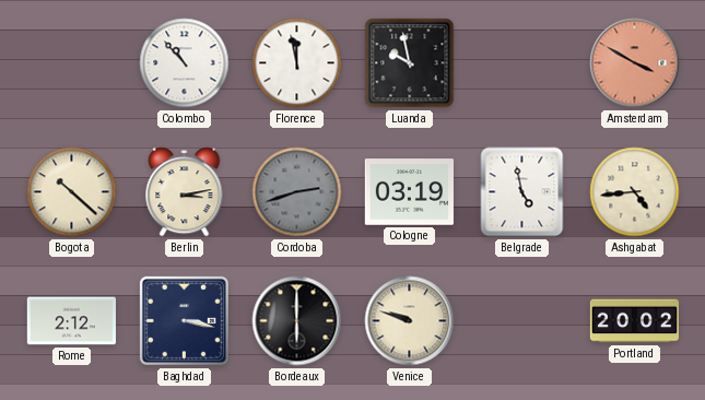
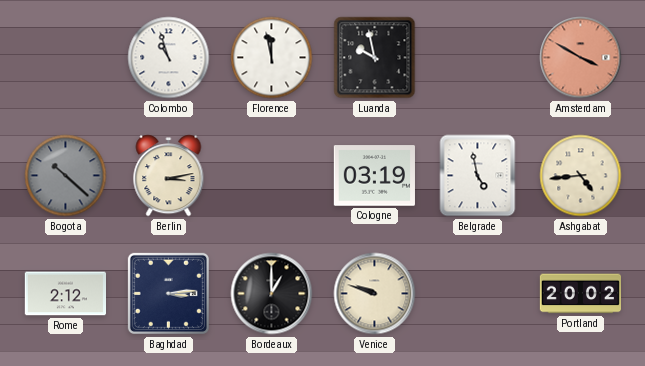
Colombo: 10:53 -> 10:57 (169, 58)
Bogota dial: cream -> grey (66, 176)
Cordoba: 2:42 -> none (297, 192)
Baghdad: 3:17 -> 3:14 (168, 293)
Bordeaux: 6:00 -> 1:00 (272, 294)
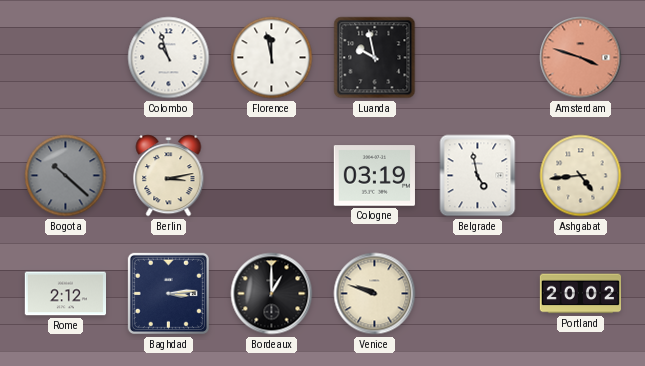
Amsterdam: 3:50 -> 3:48 (581, 58)
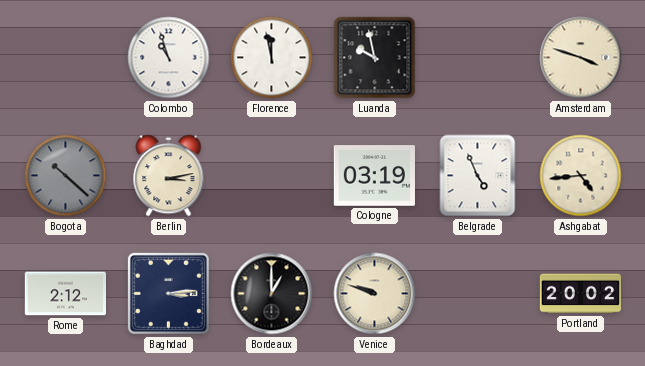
Amsterdam dial: salmon -> cream (581, 58)
Belgrade: 4:58 -> 4:56 (478, 176)
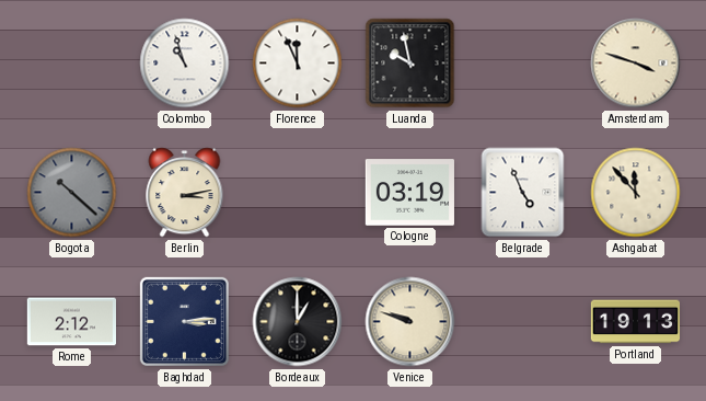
Florence: 11:58 -> 11:56 (298, 64)
Ashgabat: 4:44 -> 11:53 (636, 193)
Portland: 20:02 -> 19:13 (635, 322)
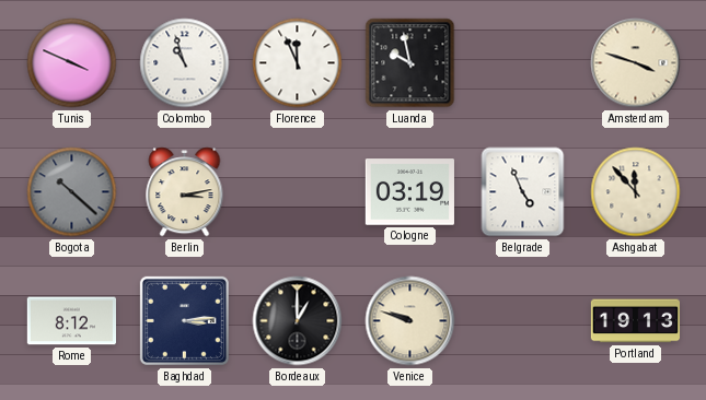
Tunis: none -> 3:49 (72, 63)
Rome: 2:12 -> 8:12 (71, 321)
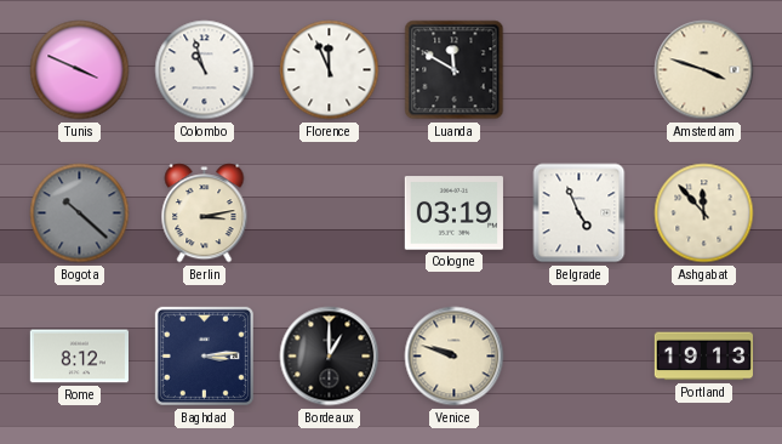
Luanda: 9:58 -> 11:50 (455, 70)
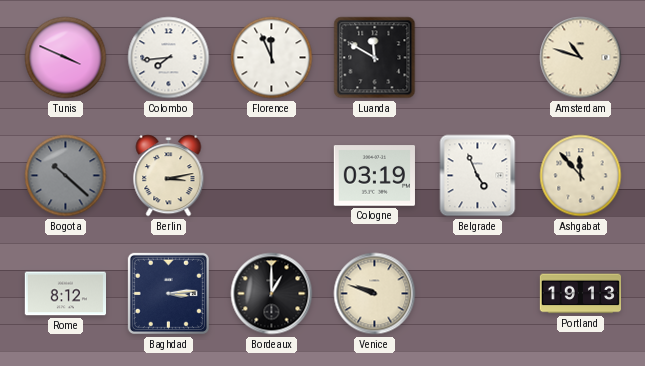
Colombo: 10:57 -> 7:44 (169, 58)
Amsterdam: 3:48 -> 10:48 (581, 58)
